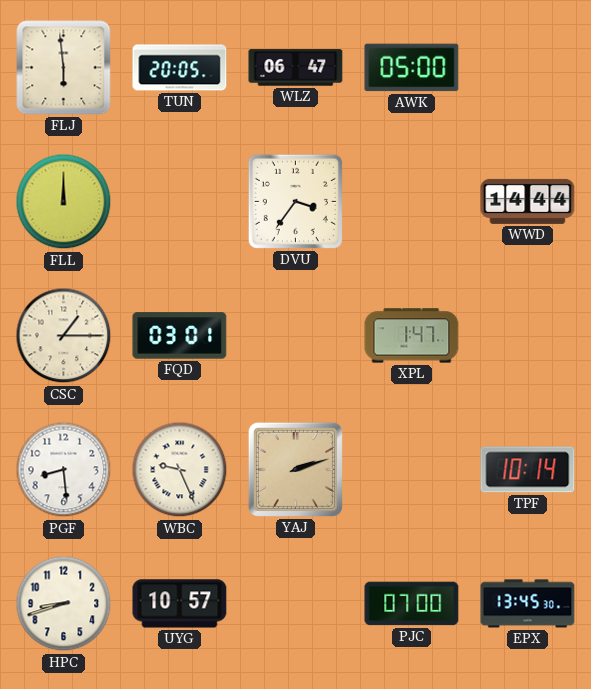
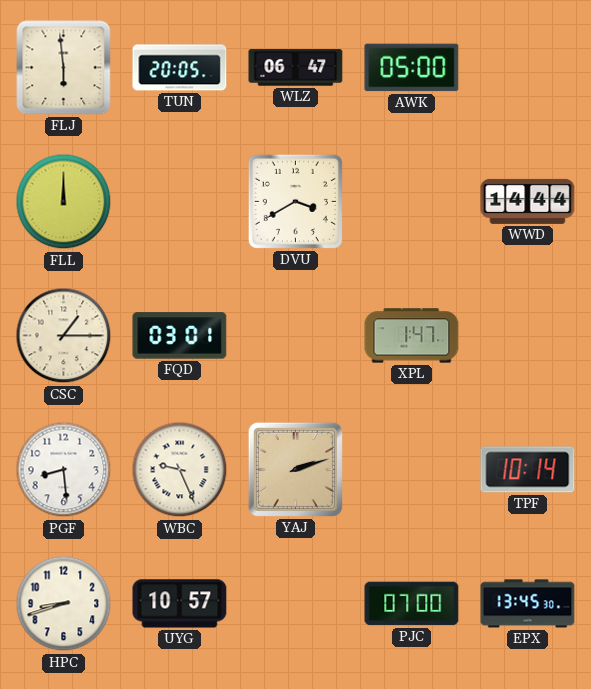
DVU: 3:36 -> 3:40 (295, 201)
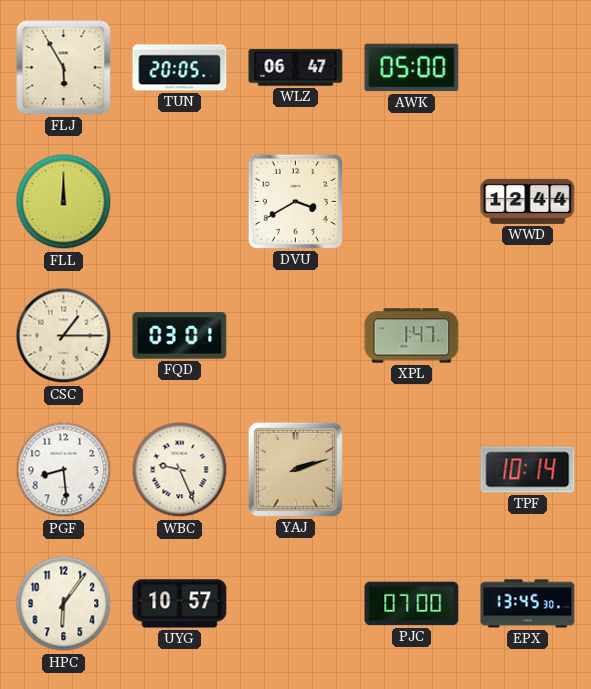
FLJ: 5:59 -> 5:55 (64, 68)
WWD: 14:44 -> 12:44 (528, 201)
HPC: 8:42 -> 6:06 (64, 604)
